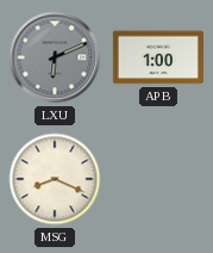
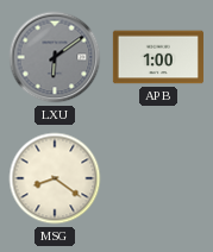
LXU: 6:11 -> 6:09 (55, 57)
MSG: 8:19 -> 8:21 (55, 178)
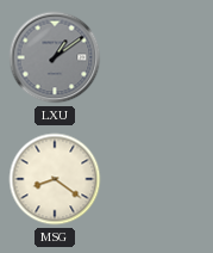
LXU: 6:09 -> 1:09 (55, 57)
APB: 1:00 -> none (158, 57)
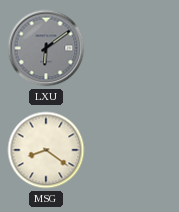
LXU: 1:09 -> 6:09 (46, 48)
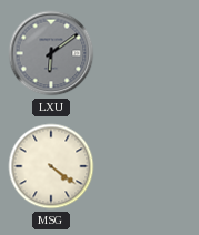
MSG: 8:21 -> 4:21 (51, 166)
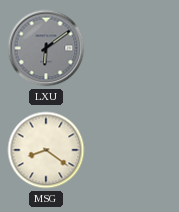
MSG: 4:21 -> 8:21 (46, 150)
